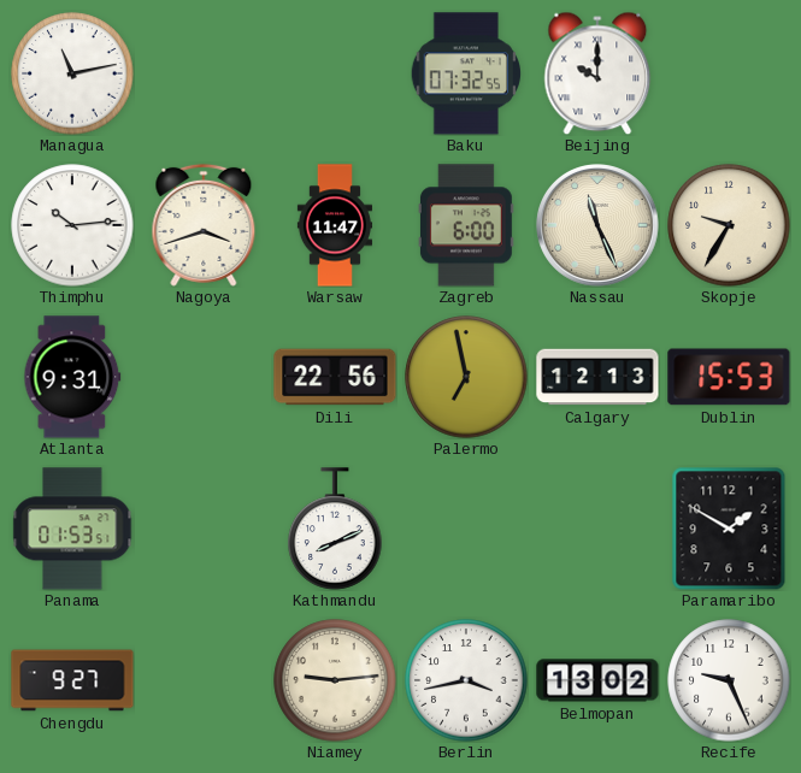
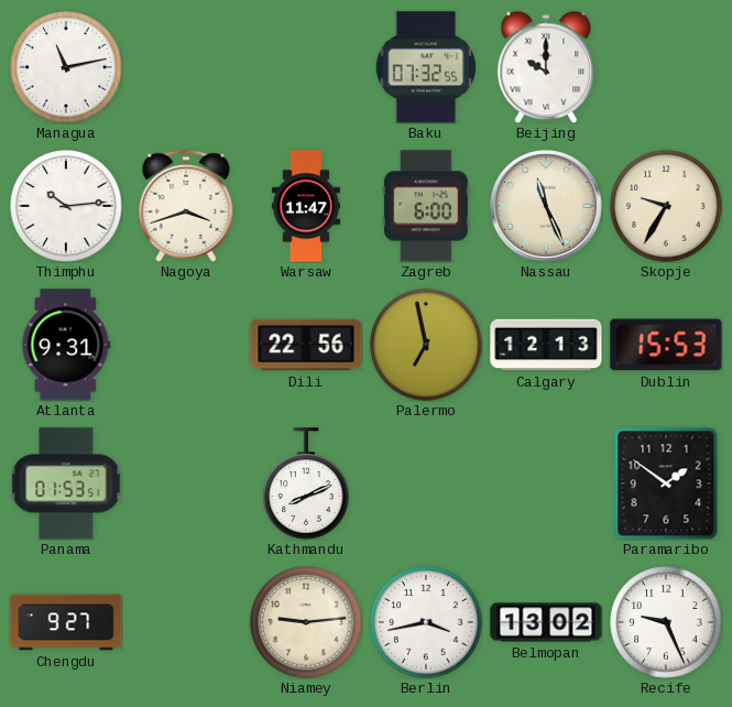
Paramaribo: 1:50 -> 1:51 (666, 483)
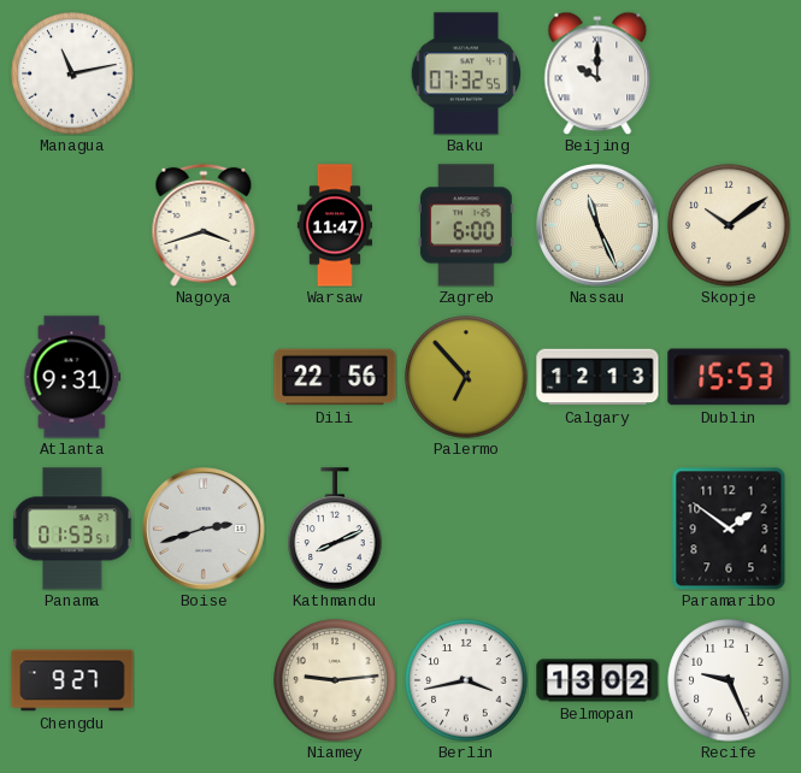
Thimphu: 10:14 -> none (66, 206)
Skopje: 9:35 -> 10:09 (729, 225)
Palermo: 6:58 -> 6:53 (466, 377)
Boise: none -> 2:42 (205, 530)
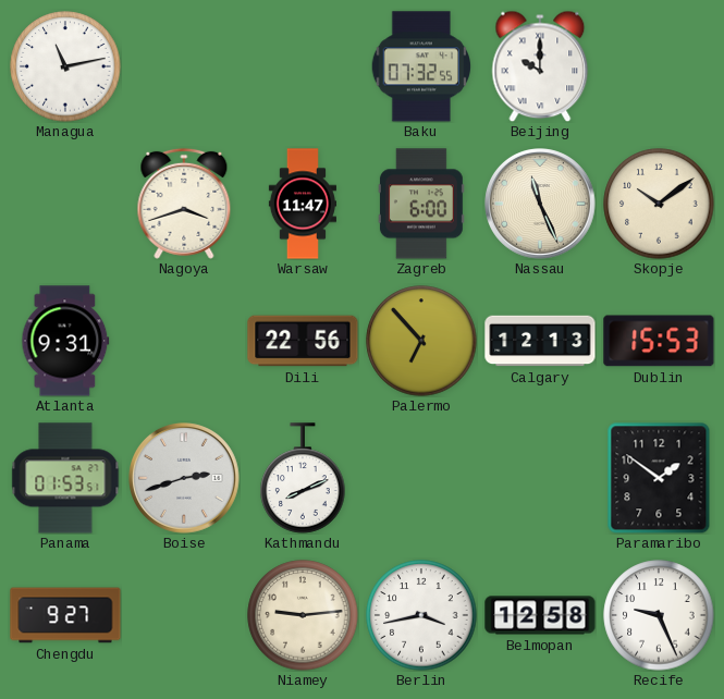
Belmopan: 13:02 -> 12:58 (540, 615)
